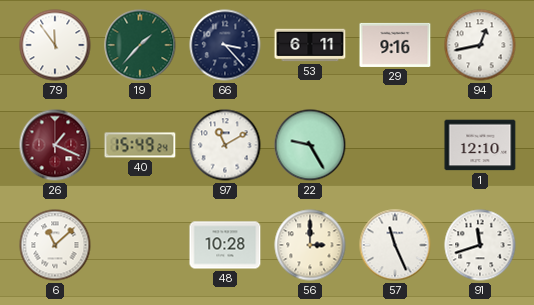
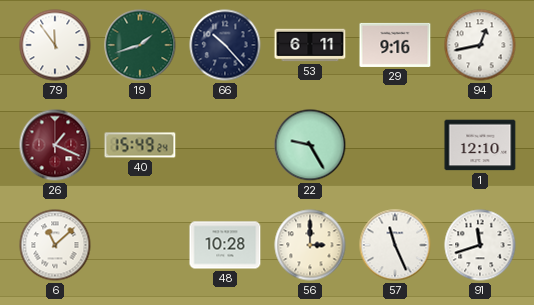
19: 1:37 -> 1:42 (140, 45)
66: 3:23 -> 10:23 (225, 45)
97: 11:10 -> none (225, 145)
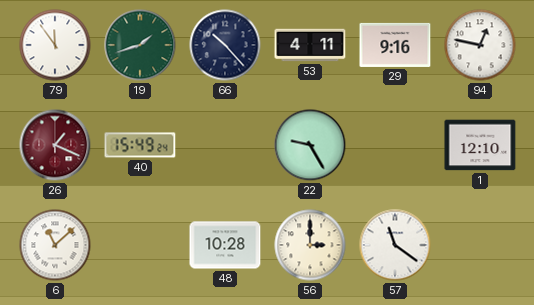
53: 6:11 -> 4:11 (310, 45)
94: 12:43 -> 12:47 (480, 45)
57: 11:26 -> 11:21 (395, 245)
91: 11:42 -> none (480, 245)
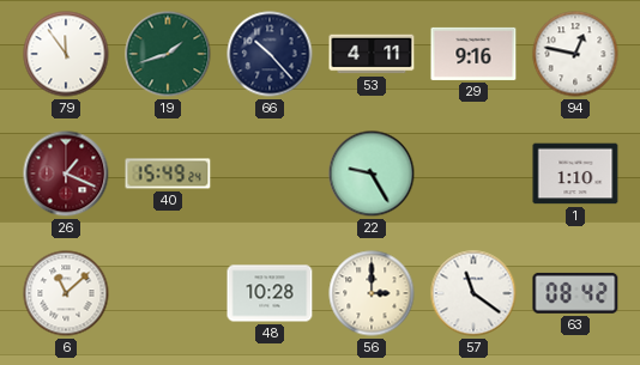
1: 12:10 -> 1:10 (575, 174)
63: none -> 08:42 (575, 293)
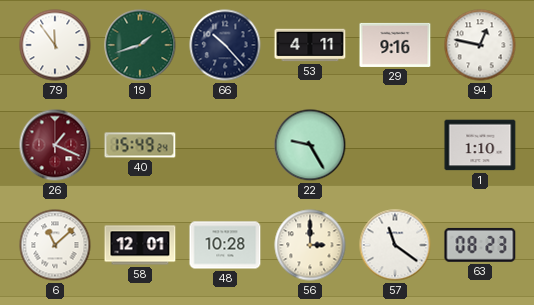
58: none -> 12:01 (140, 245)
63: 08:42 -> 08:23 (480, 245)
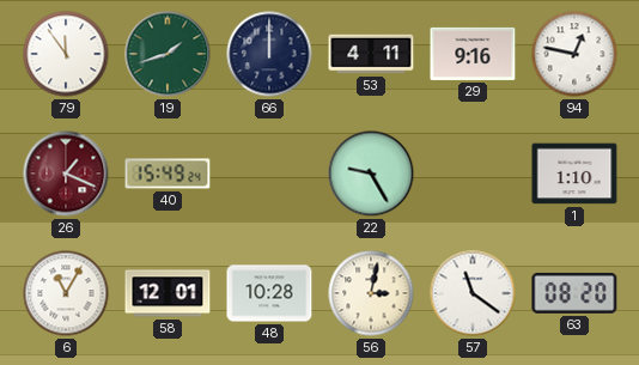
66: 10:23 -> 12:00 (269, 54)
6: 11:08 -> 11:05 (66, 293)
56: 3:00 -> 3:02 (371, 293)
63: 08:23 -> 08:20 (574, 293)
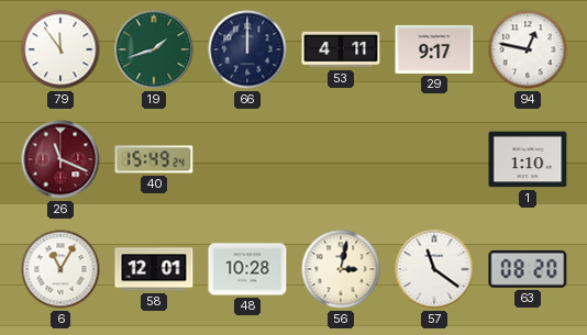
29: 9:16 -> 9:17 (434, 49)
26: 1:19 -> 11:19 (60, 159)
22: 9:25 -> none (371, 174)
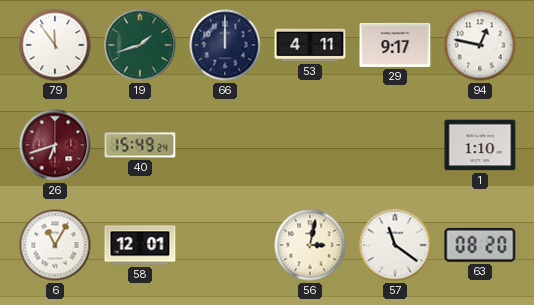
26: 11:19 -> 6:42 (55, 145)
48: 10:28 -> none (247, 269)
